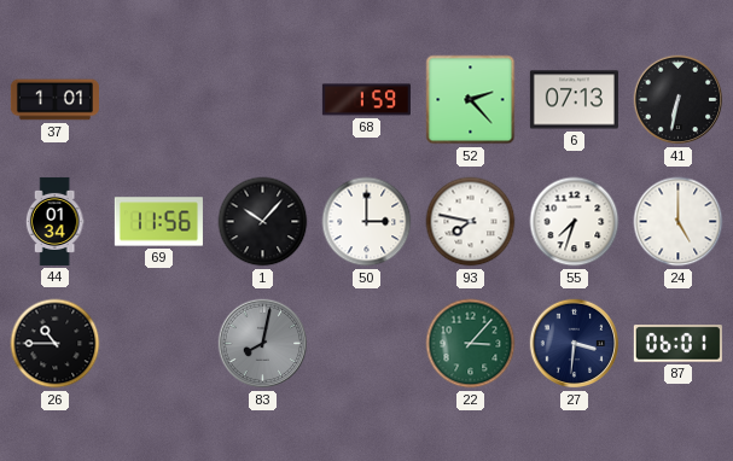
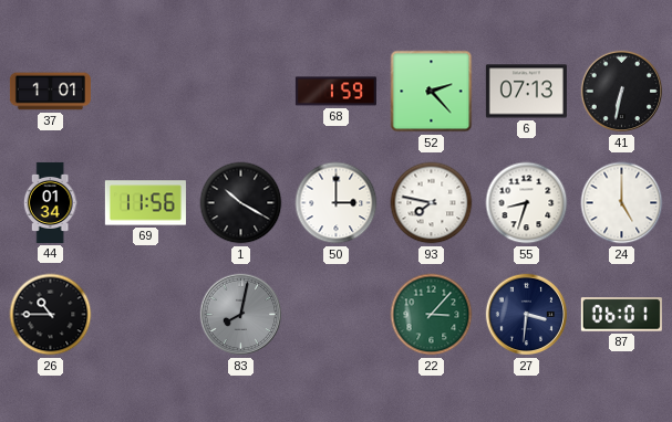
1: 10:07 -> 10:20 (241, 203)
55: 7:33 -> 8:33 (527, 203)
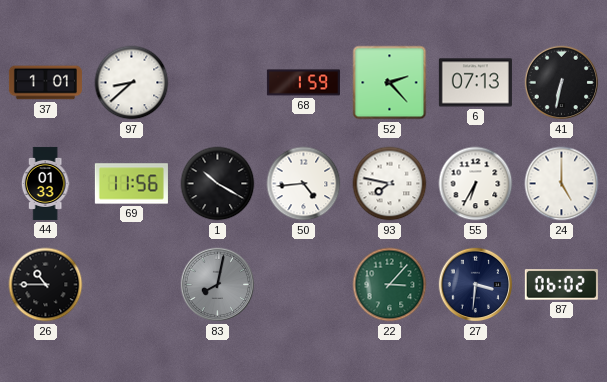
97: none -> 8:38 (132, 83)
44: 01:34 -> 01:33 (45, 183)
50: 3:00 -> 4:44 (304, 184)
55: 8:33 -> 6:35 (476, 184)
87: 06:01 -> 06:02 (561, 285)
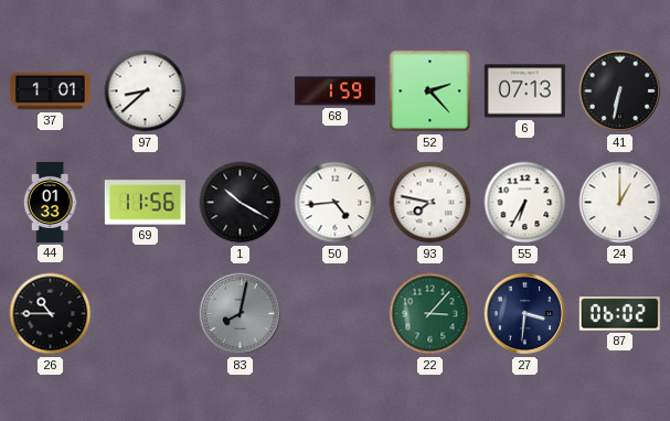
24: 5:00 -> 1:00 (620, 203)
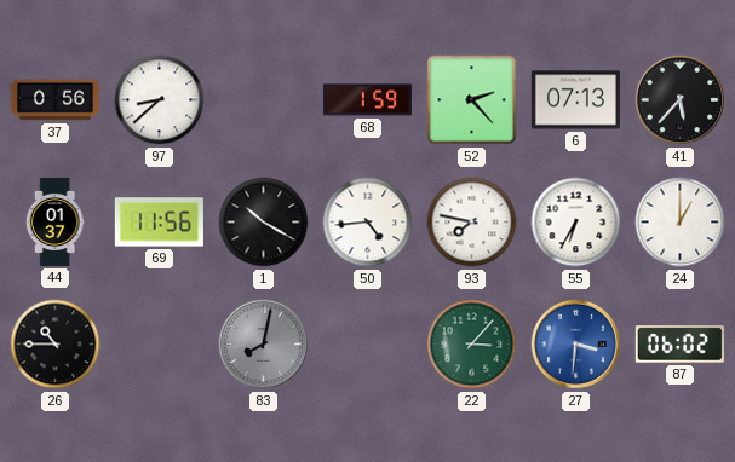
37: 1:01 -> 0:56 (54, 100)
41: 6:32 -> 5:37 (681, 100)
44: 01:33 -> 01:37 (54, 221)
27 dial: navy -> blue (576, 345)
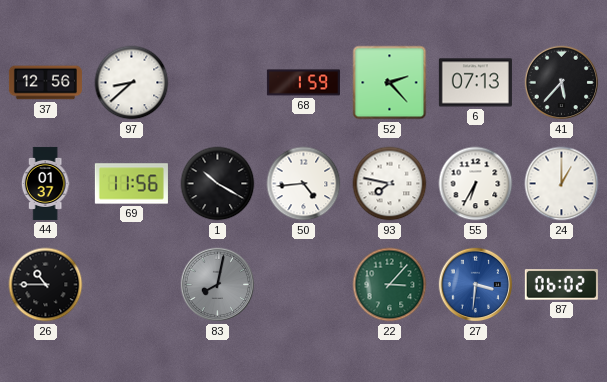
37: 0:56 -> 12:56 (45, 83)
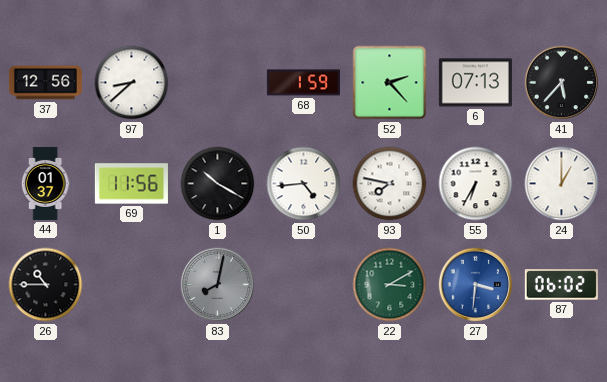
22: 3:07 -> 3:10 (390, 285)
